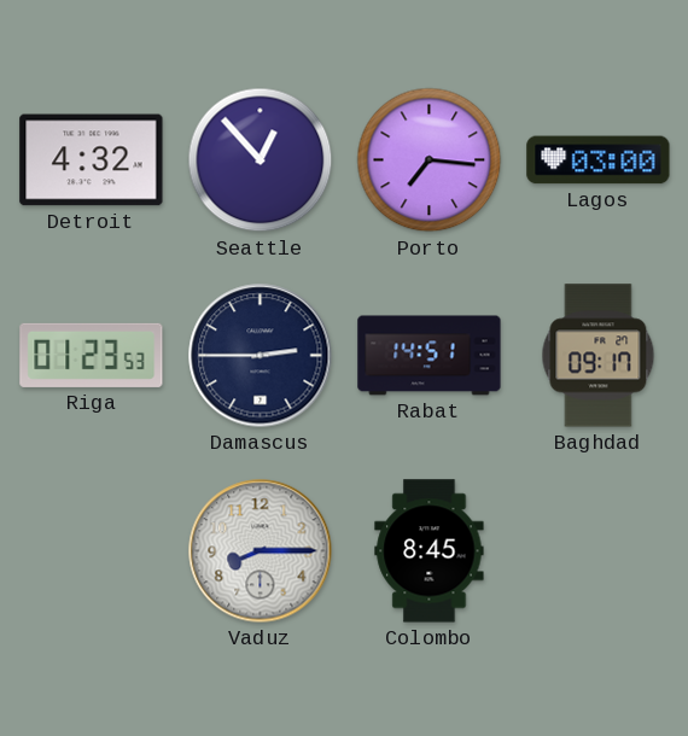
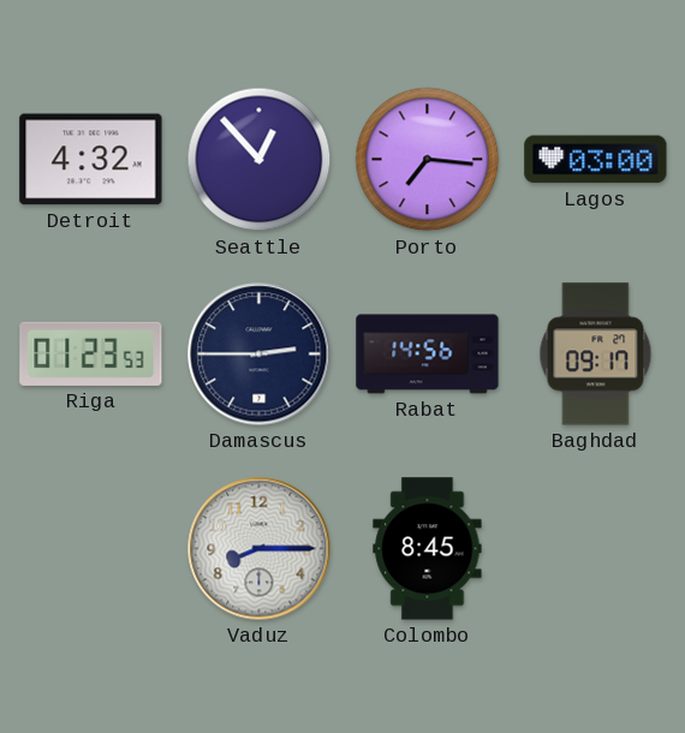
Rabat: 14:51 -> 14:56 (428, 354)
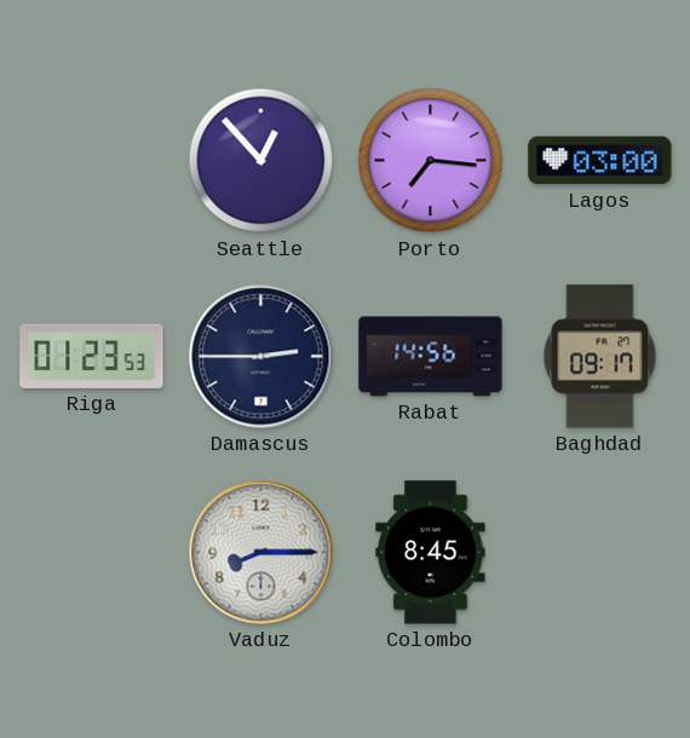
Detroit: 4:32 -> none (91, 160)
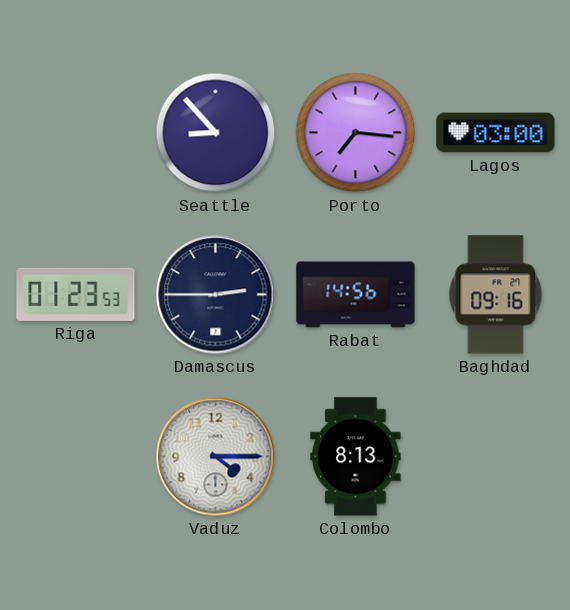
Seattle: 12:53 -> 8:53 (216, 133)
Baghdad: 09:17 -> 09:16 (496, 295)
Vaduz: 8:15 -> 4:15 (216, 457)
Colombo: 8:45 -> 8:13 (356, 457)
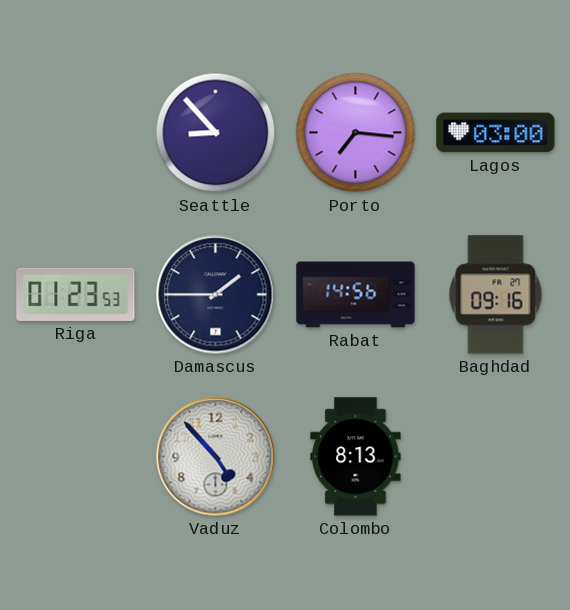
Damascus: 2:45 -> 1:45 (216, 295)
Vaduz: 4:15 -> 4:53 (216, 457)
